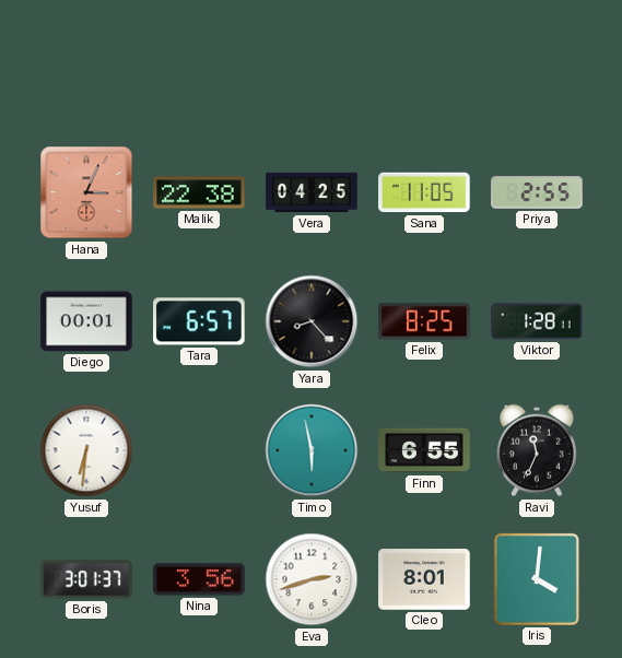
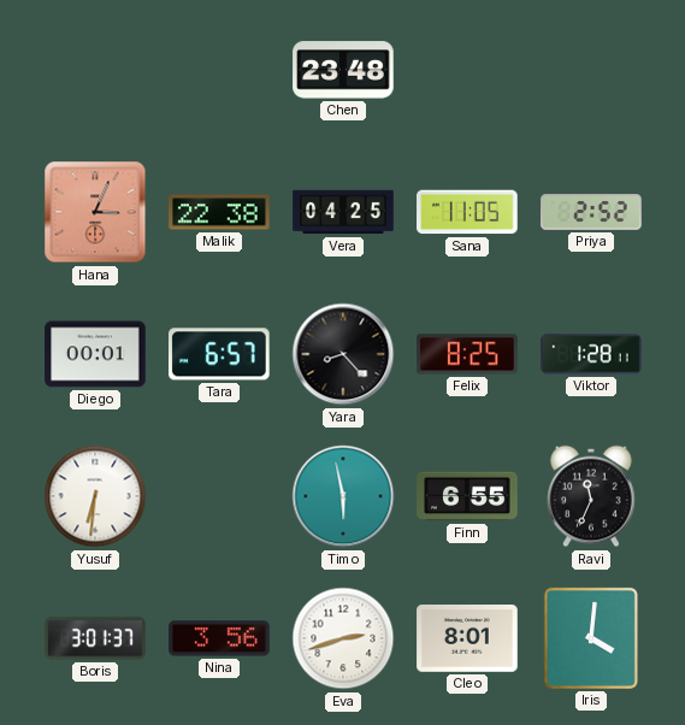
Chen: none -> 23:48 (343, 70)
Priya: 2:55 -> 2:52 (591, 212)
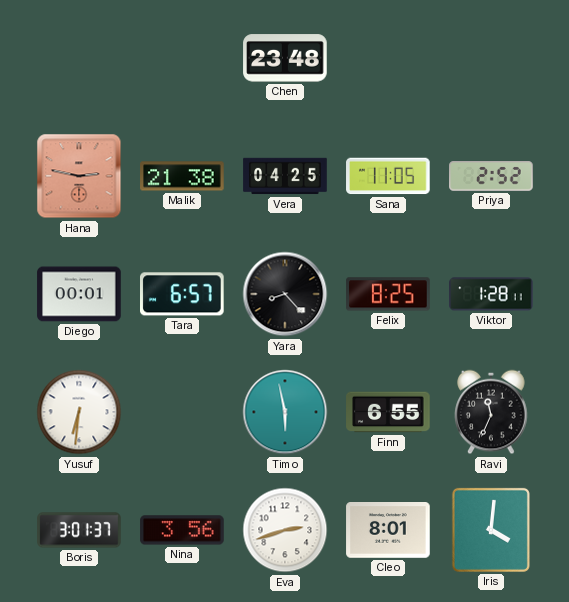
Hana: 3:04 -> 2:47 (79, 176)
Malik: 22:38 -> 21:38 (182, 176)
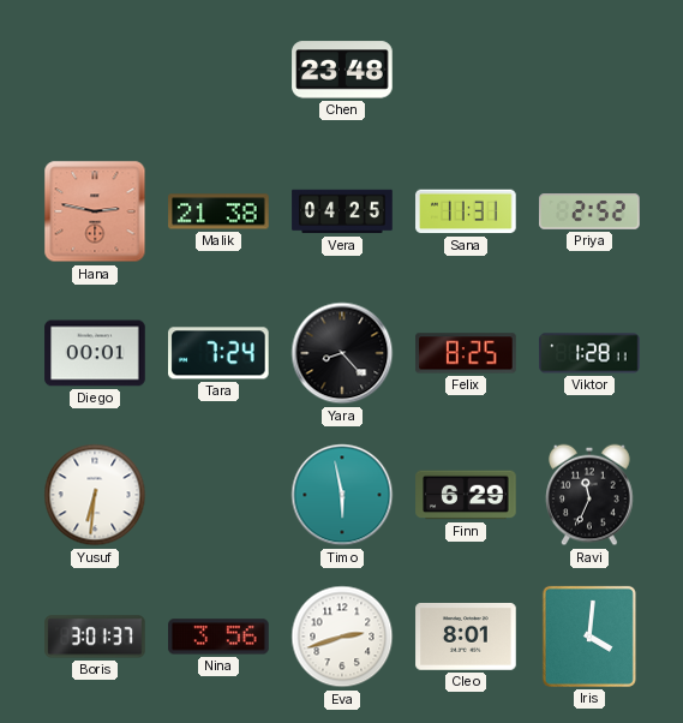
Sana: 11:05 -> 11:31 (466, 211)
Tara: 6:57 -> 7:24 (218, 353)
Finn: 6:55 -> 6:29 (466, 495)
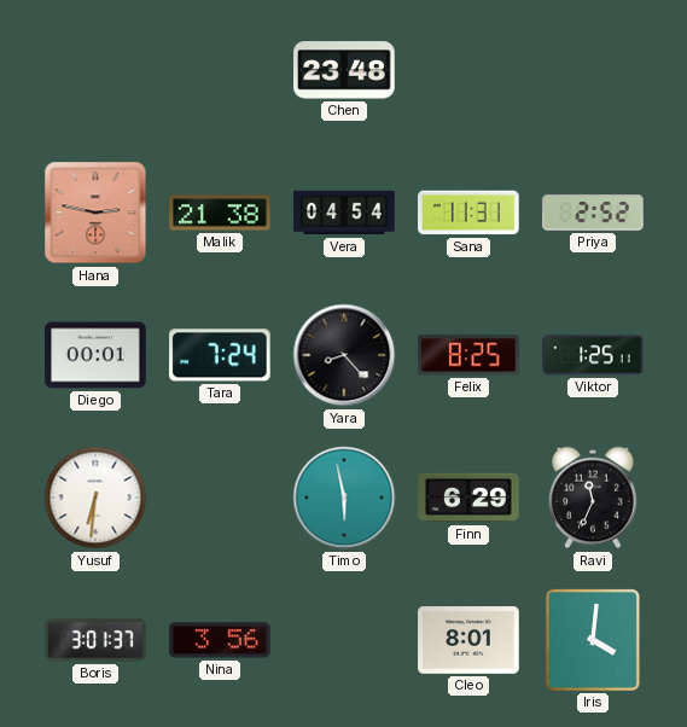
Vera: 04:25 -> 04:54 (344, 213)
Viktor: 1:28 -> 1:25 (593, 355)
Eva: 2:42 -> none (342, 637)
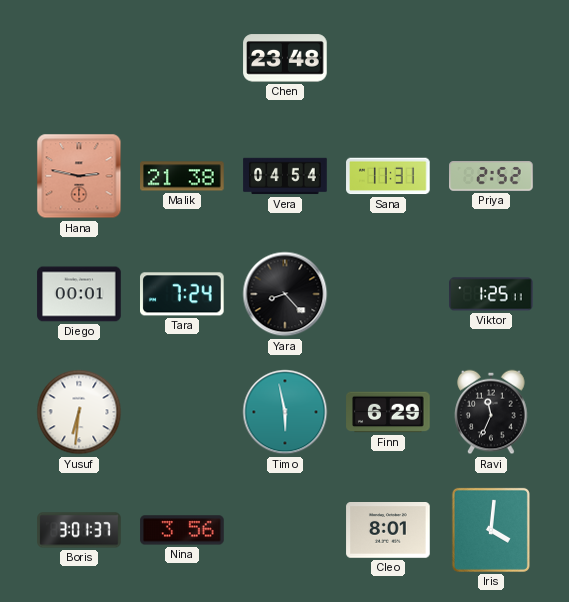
Felix: 8:25 -> none (468, 355)
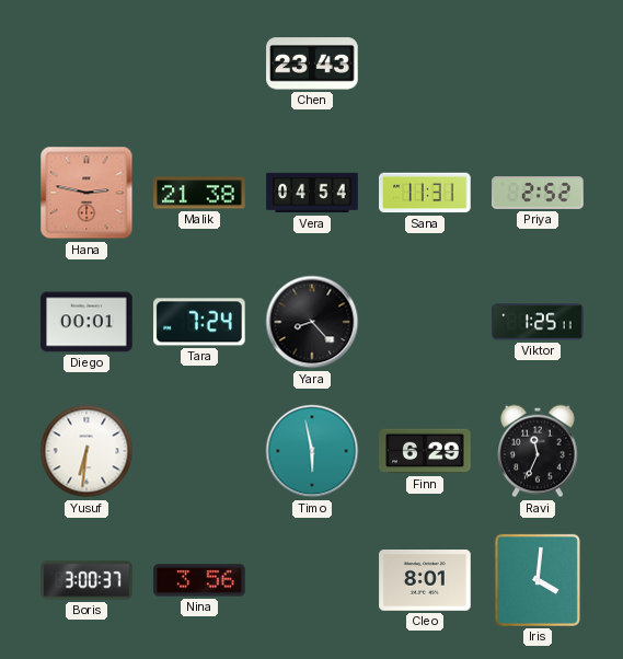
Chen: 23:48 -> 23:43 (312, 63)
Boris: 3:01 -> 3:00 (86, 580)
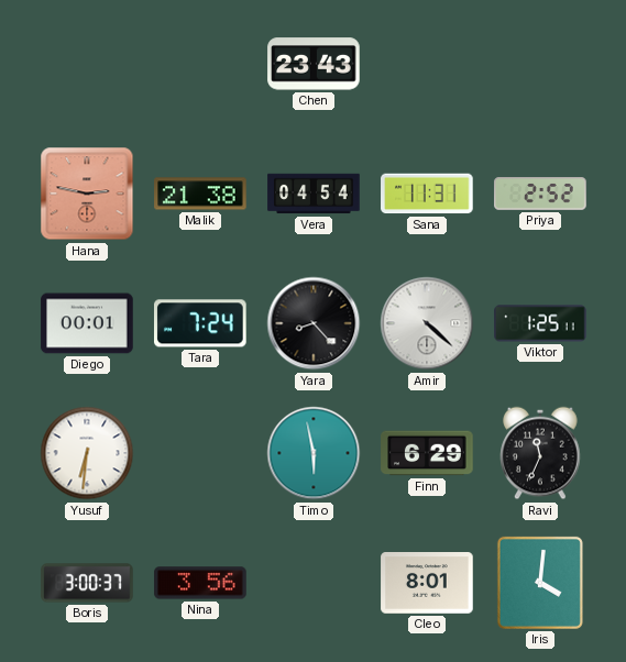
Amir: none -> 4:22 (427, 323)
